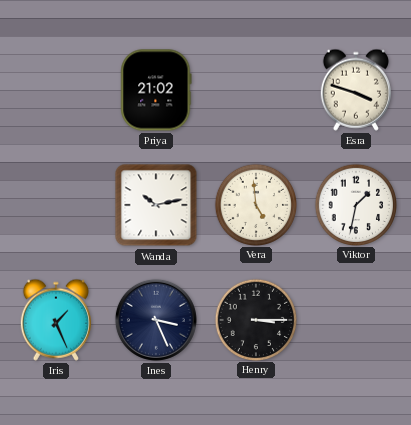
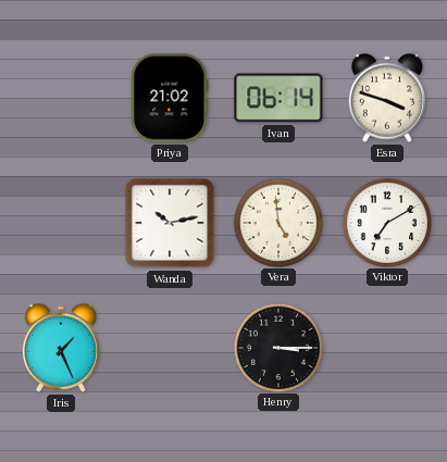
Ivan: none -> 06:14 (278, 98)
Viktor: 1:32 -> 7:10 (386, 222)
Ines: 3:26 -> none (156, 320)
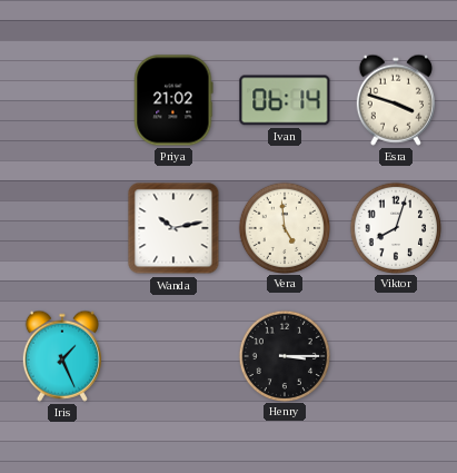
Viktor: 7:10 -> 8:03 (395, 227)
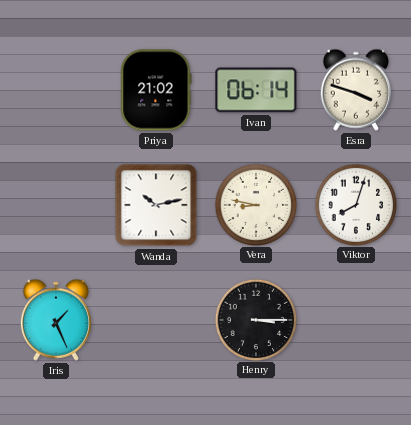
Vera: 4:59 -> 8:47 (255, 204)
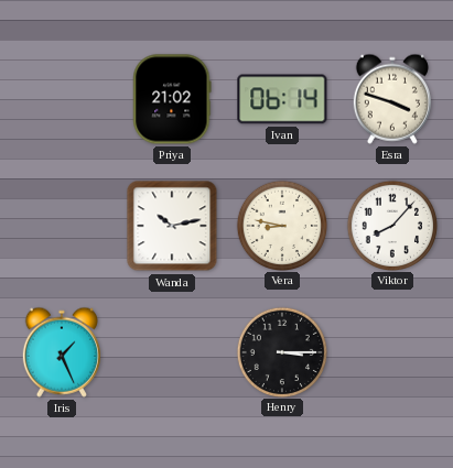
Viktor: 8:03 -> 8:07 (391, 225)
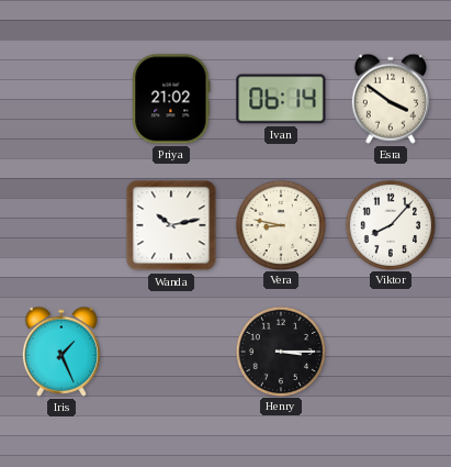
Esra: 3:48 -> 3:51 (391, 99)
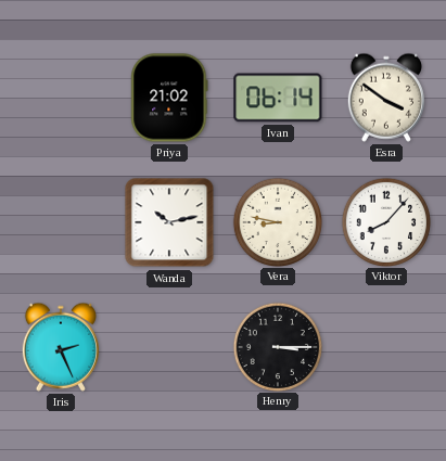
Iris: 1:26 -> 2:26 (61, 347)
